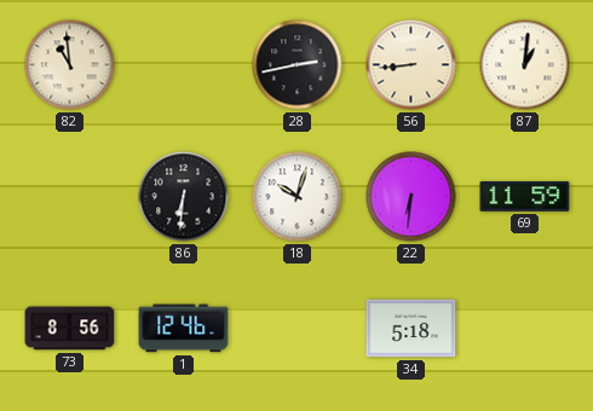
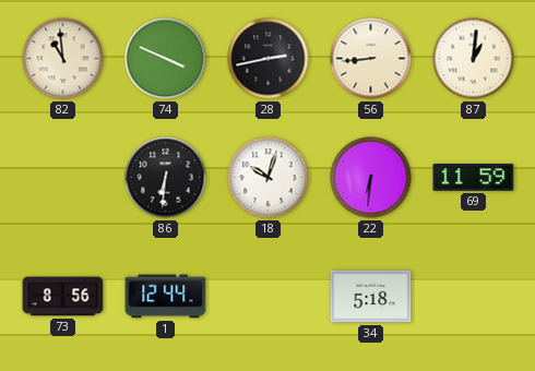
74: none -> 3:49 (166, 59)
1: 12:46 -> 12:44 (166, 297)
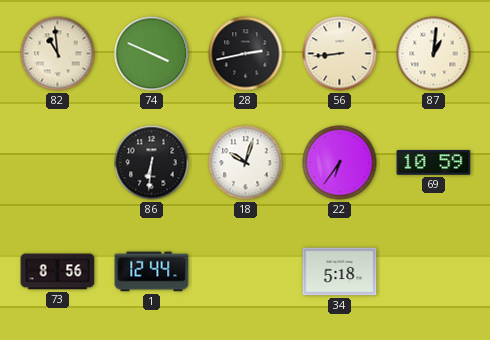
22: 6:31 -> 6:36 (340, 163)
69: 11:59 -> 10:59 (434, 163)
